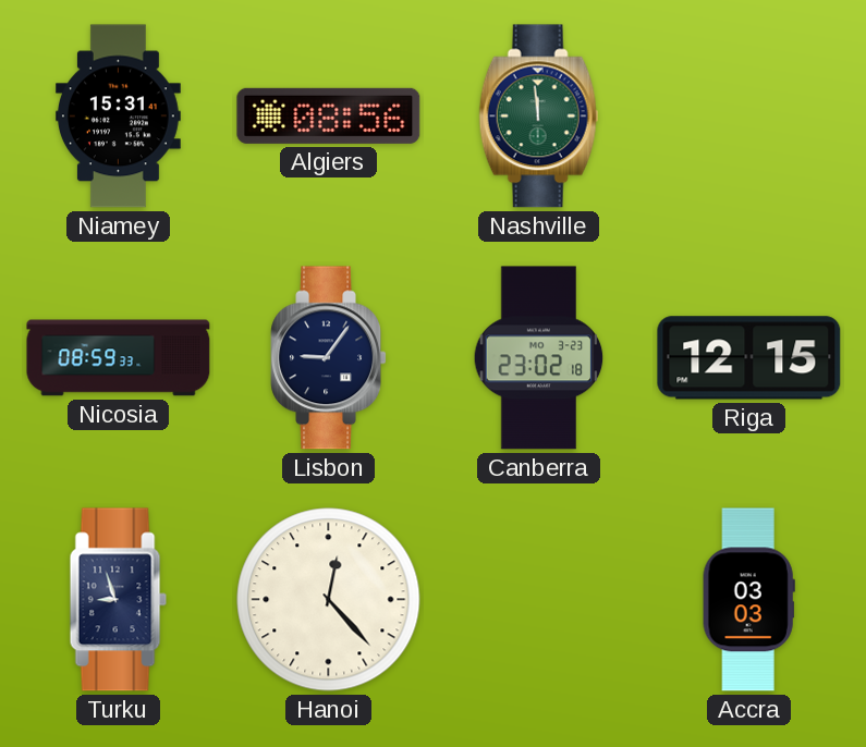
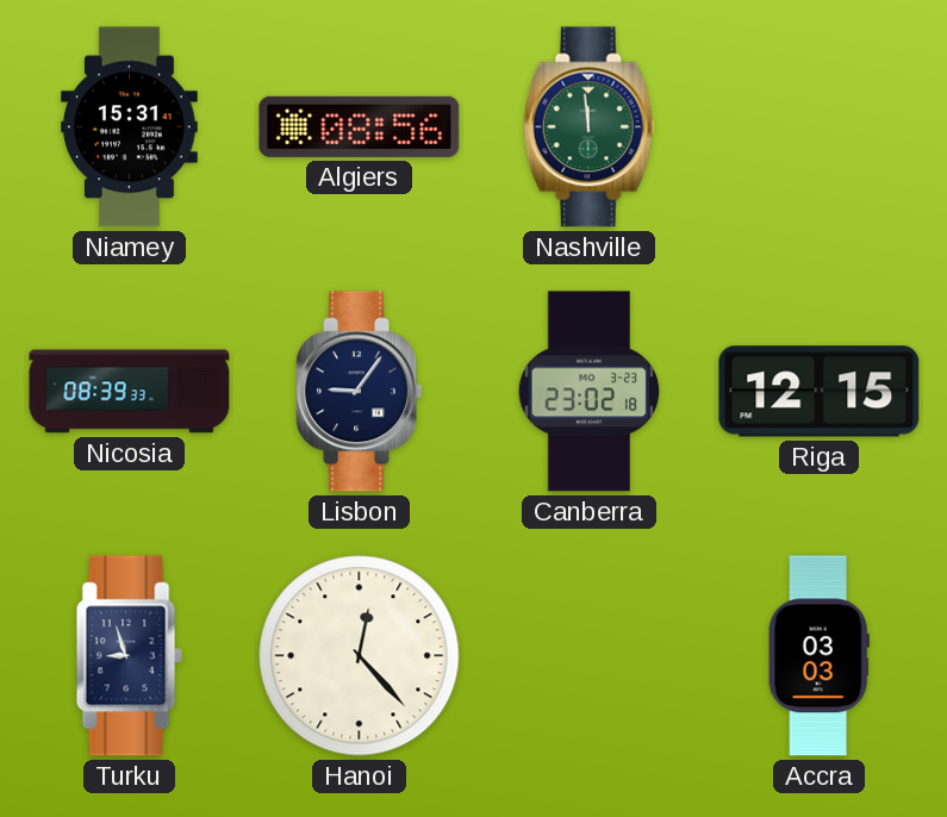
Nicosia: 08:59 -> 08:39 (130, 392)
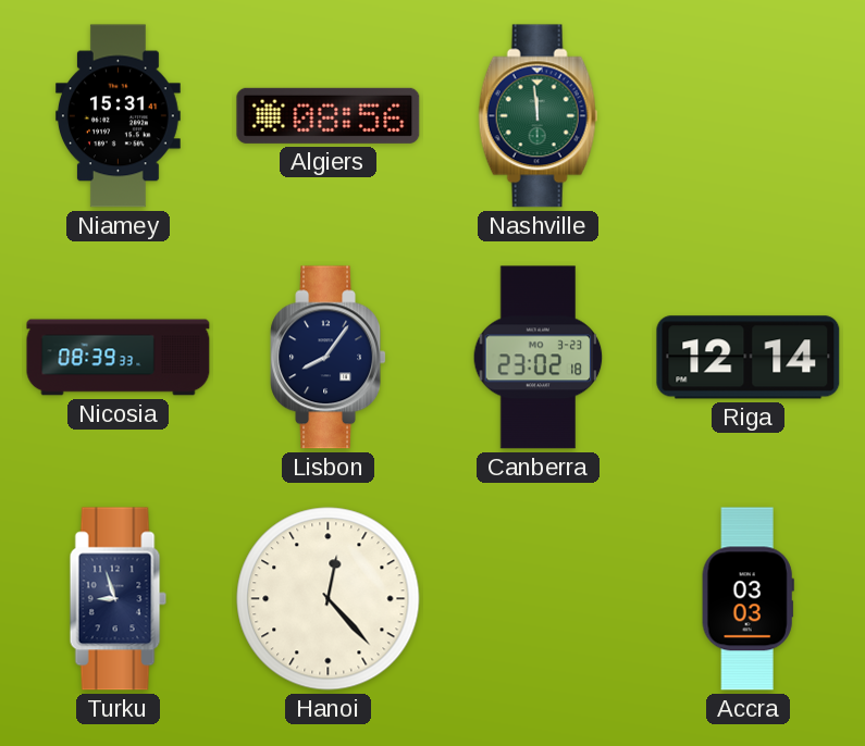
Lisbon: 9:06 -> 8:06 (328, 358)
Riga: 12:15 -> 12:14 (749, 358)
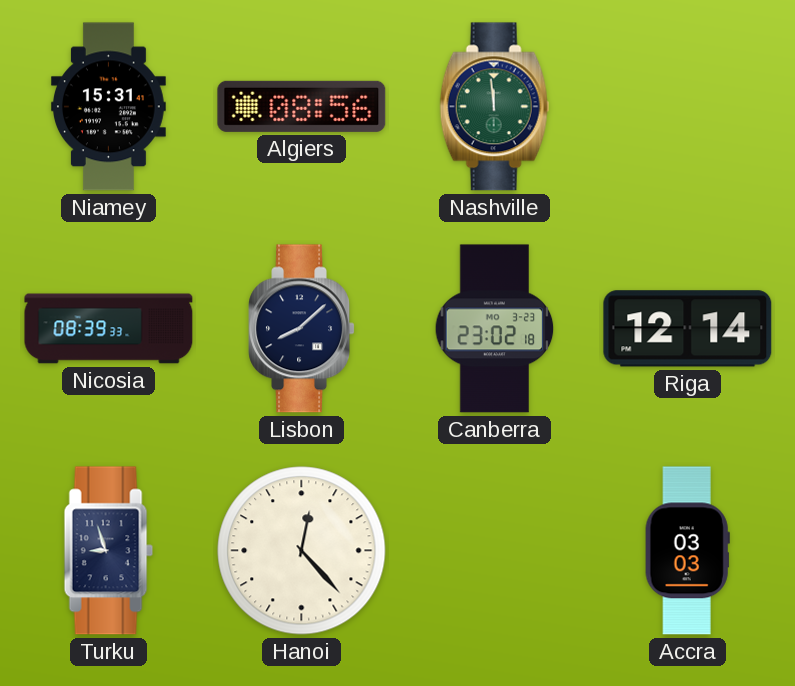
Lisbon: 8:06 -> 8:08 (301, 329)
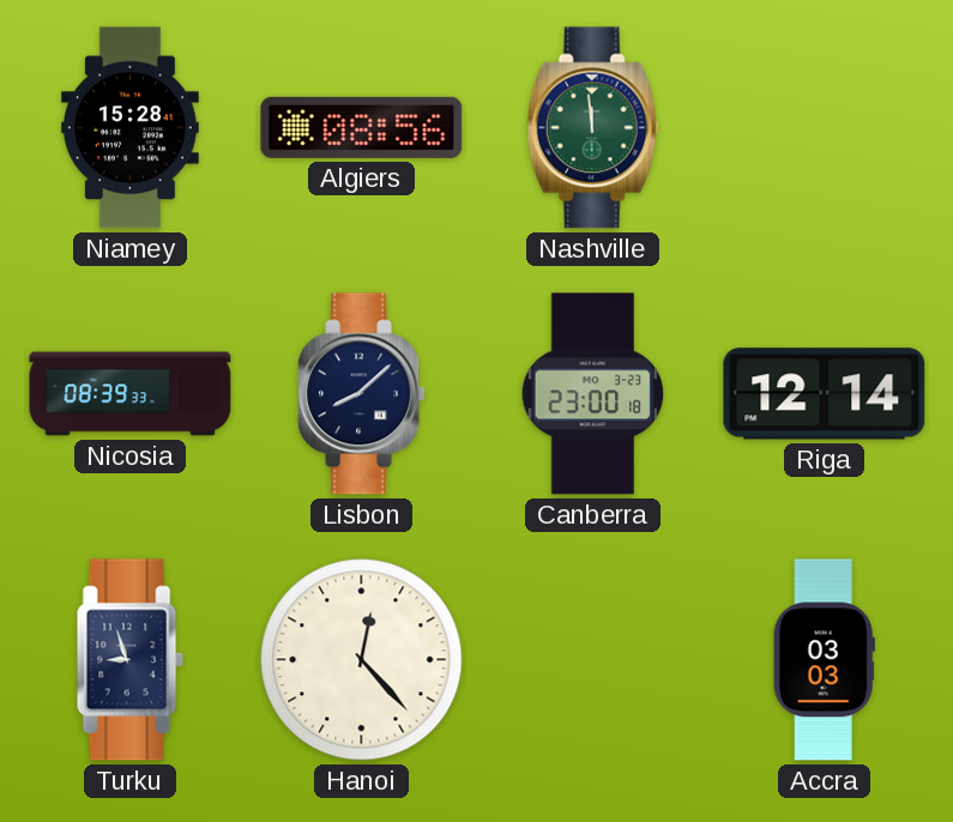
Niamey: 15:31 -> 15:28 (129, 128)
Canberra: 23:02 -> 23:00 (593, 394)
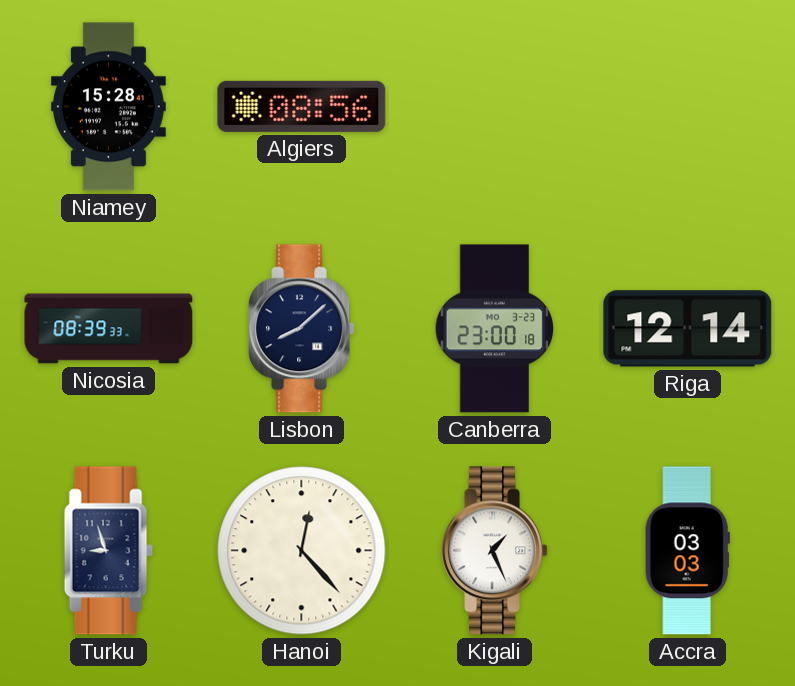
Nashville: 11:59 -> none (593, 128)
Kigali: none -> 1:26 (494, 551)
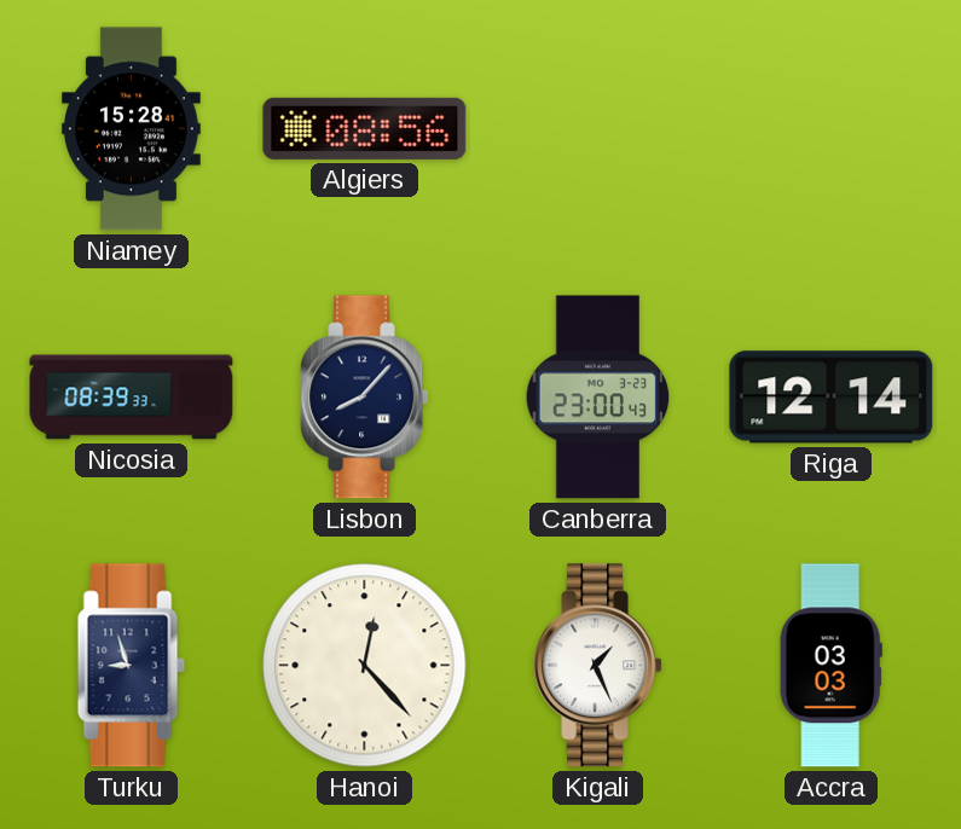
Lisbon: 8:08 -> 8:07 (364, 398)
Canberra: 23:00:18 -> 23:00:43 (598, 398)
